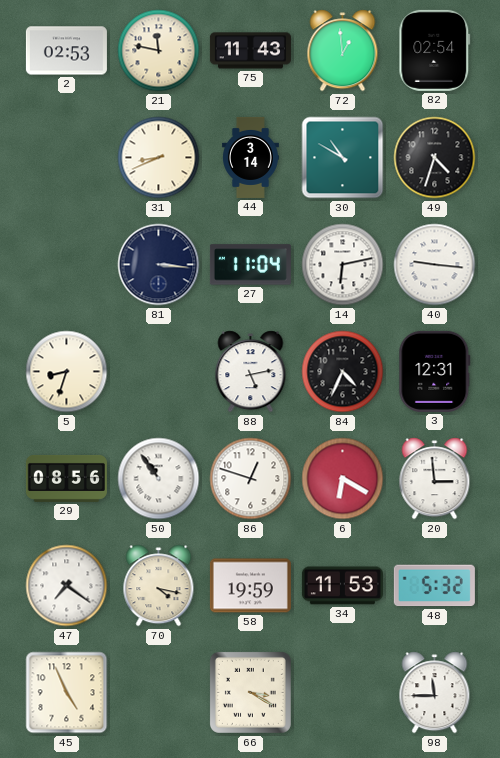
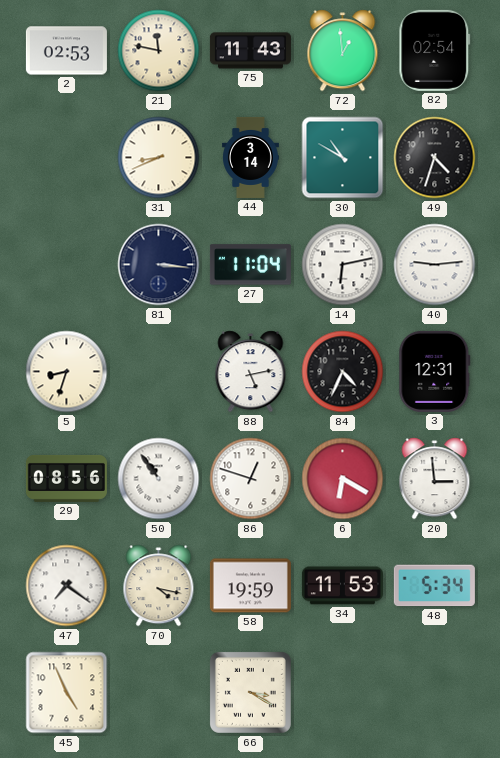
40: 9:16 -> 9:14 (435, 265)
48: 5:32 -> 5:34 (434, 586)
98: 11:45 -> none (435, 693)
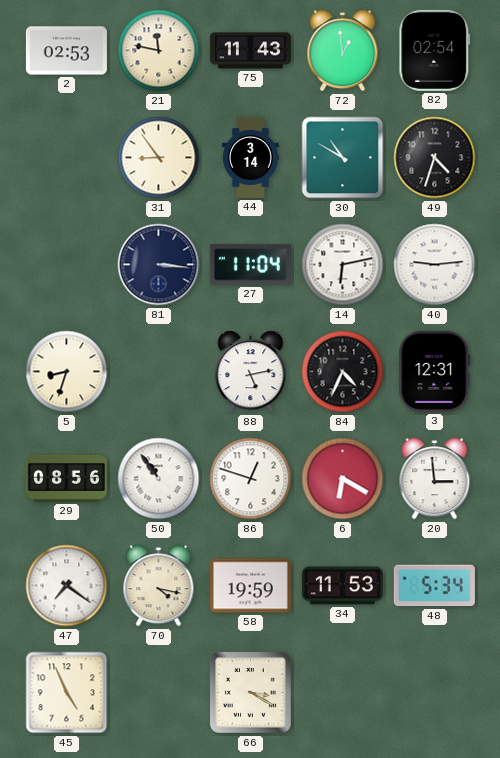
31: 8:41 -> 8:54 (159, 158)
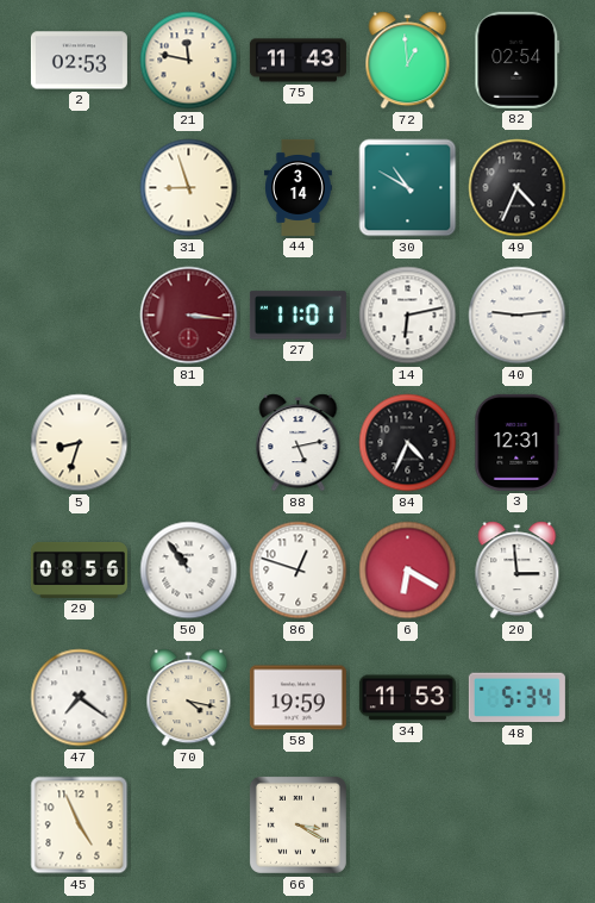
31: 8:54 -> 8:57 (189, 188)
49: 4:33 -> 4:34 (518, 188)
81 dial: navy -> burgundy (189, 316)
27: 11:04 -> 11:01 (297, 316)
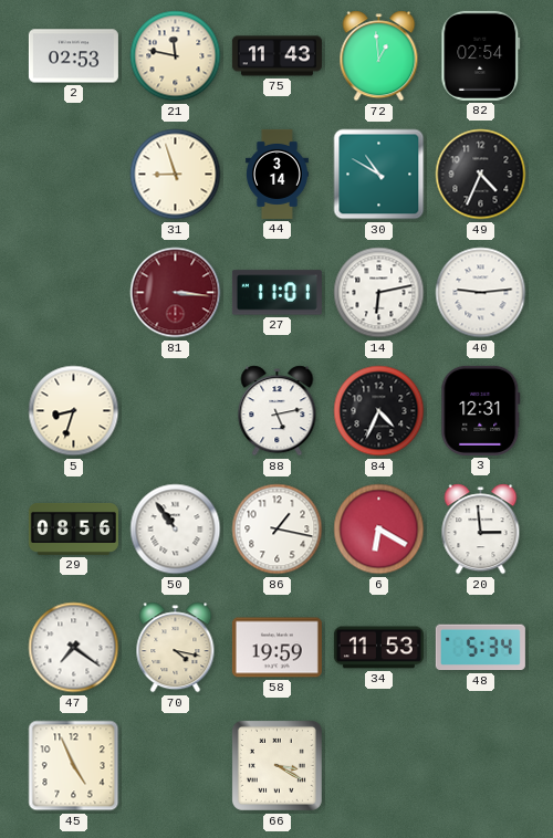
86: 12:48 -> 1:17 (278, 530)
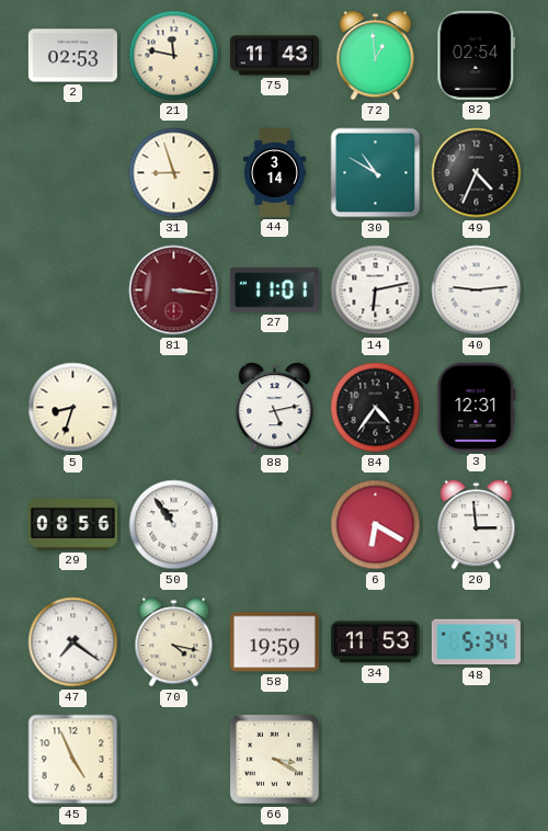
84: 4:34 -> 4:36 (376, 408)
86: 1:17 -> none (278, 530)
